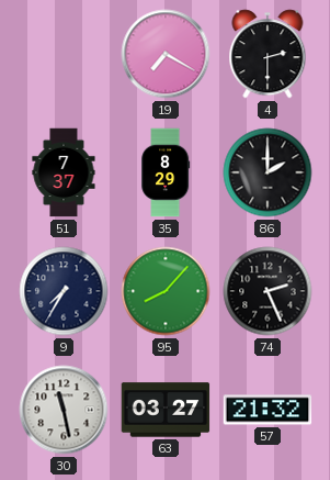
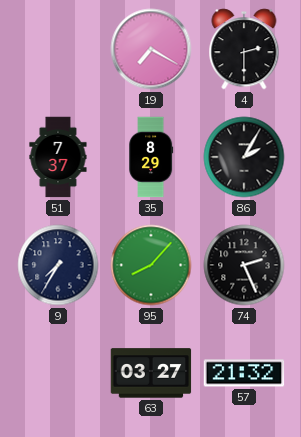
86: 2:00 -> 2:05 (244, 157)
30: 11:28 -> none (64, 410)
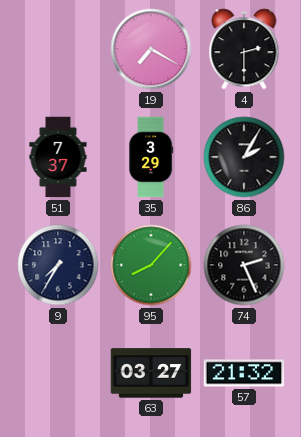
35: 8:29 -> 3:29 (152, 157)
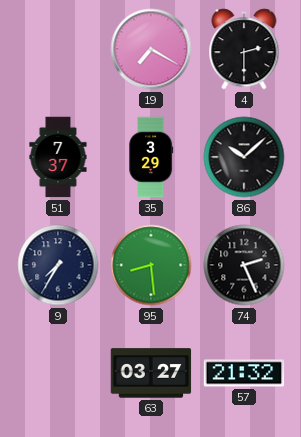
86: 2:05 -> 10:08 (244, 157)
95: 8:07 -> 8:29 (151, 265)
